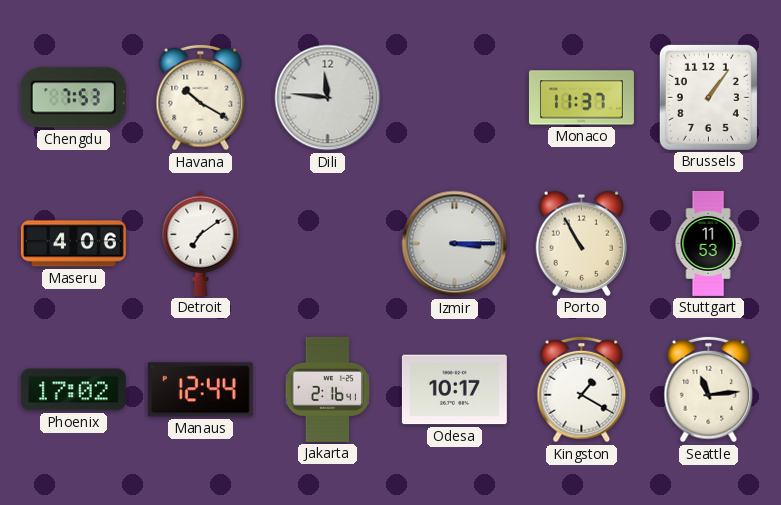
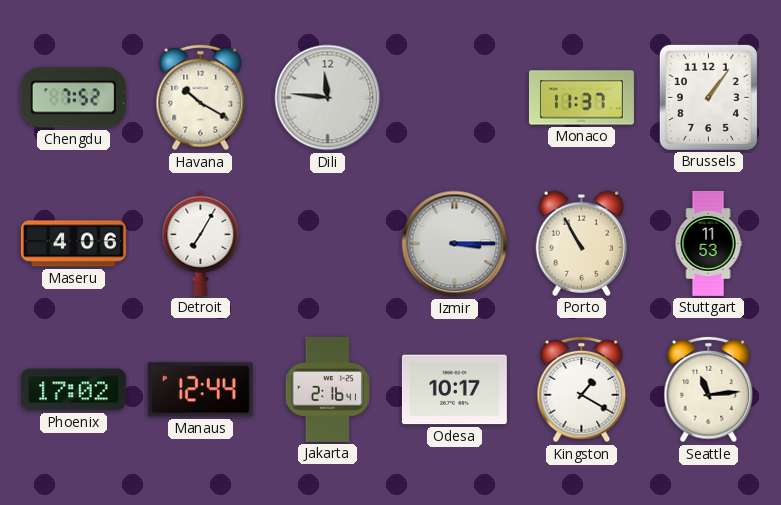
Chengdu: 7:53 -> 7:52 (73, 98)
Detroit: 7:09 -> 7:05 (201, 243)
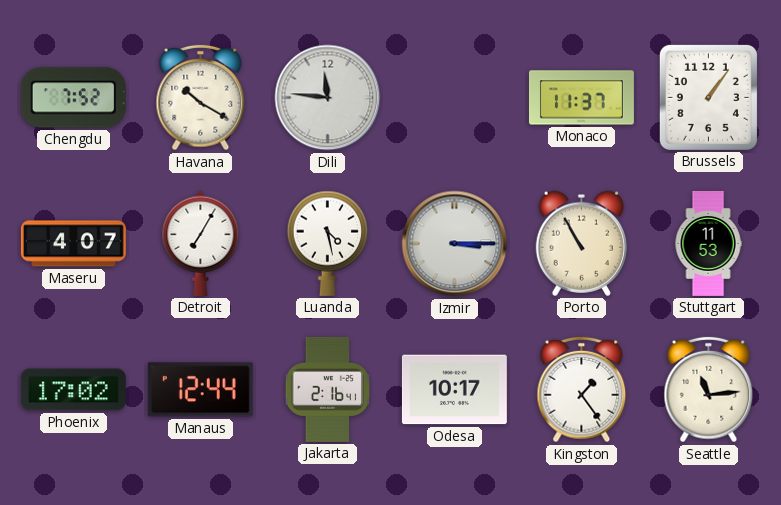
Maseru: 4:06 -> 4:07 (73, 244)
Luanda: none -> 4:28 (328, 243)
Kingston: 1:20 -> 1:24 (582, 390)
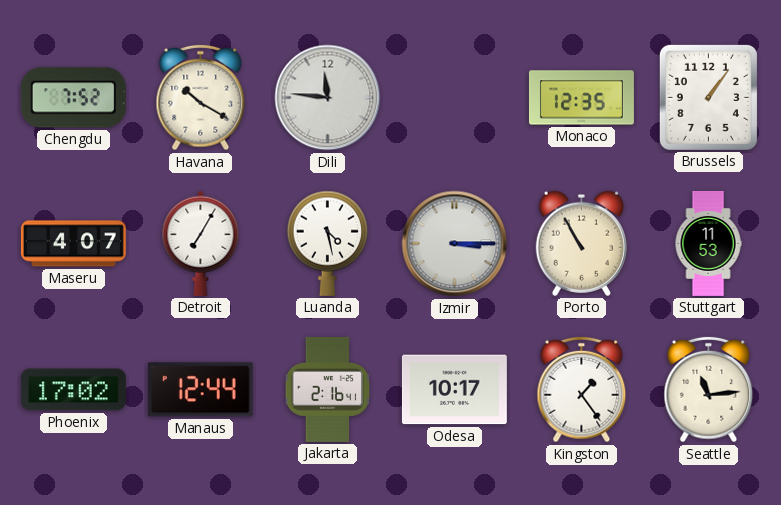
Monaco: 11:37 -> 12:35 (581, 98)
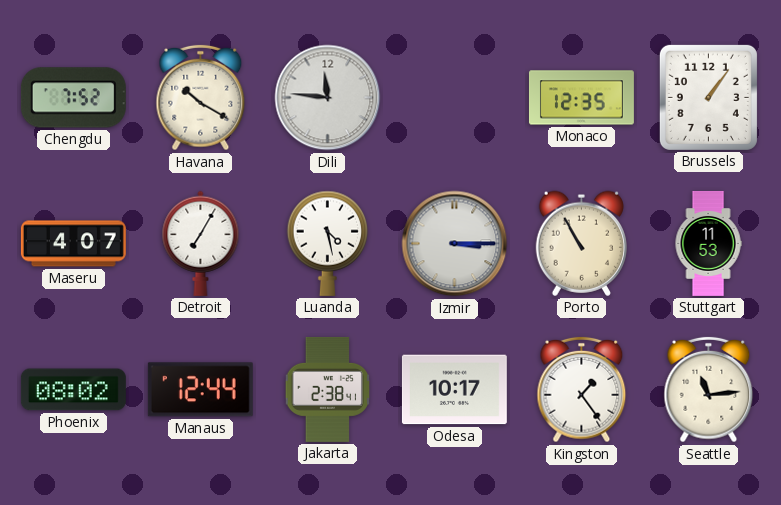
Phoenix: 17:02 -> 08:02 (73, 390)
Jakarta: 2:16 -> 2:38 (327, 389)
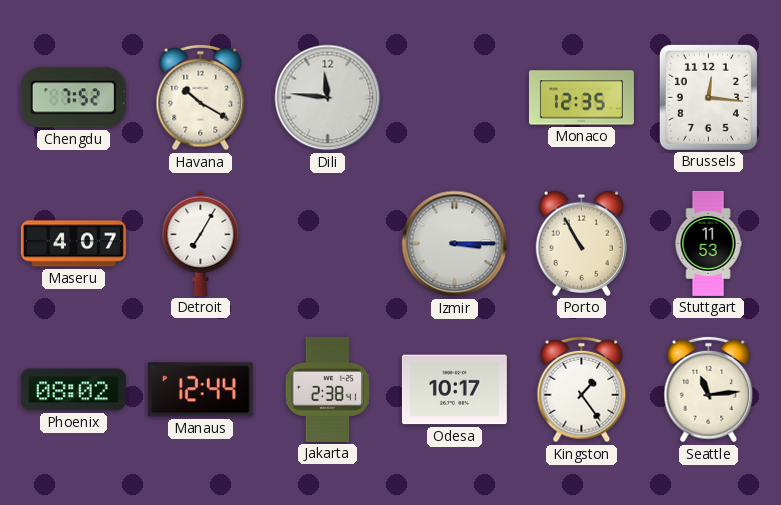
Brussels: 1:06 -> 12:16 (708, 97)
Luanda: 4:28 -> none (328, 243)
